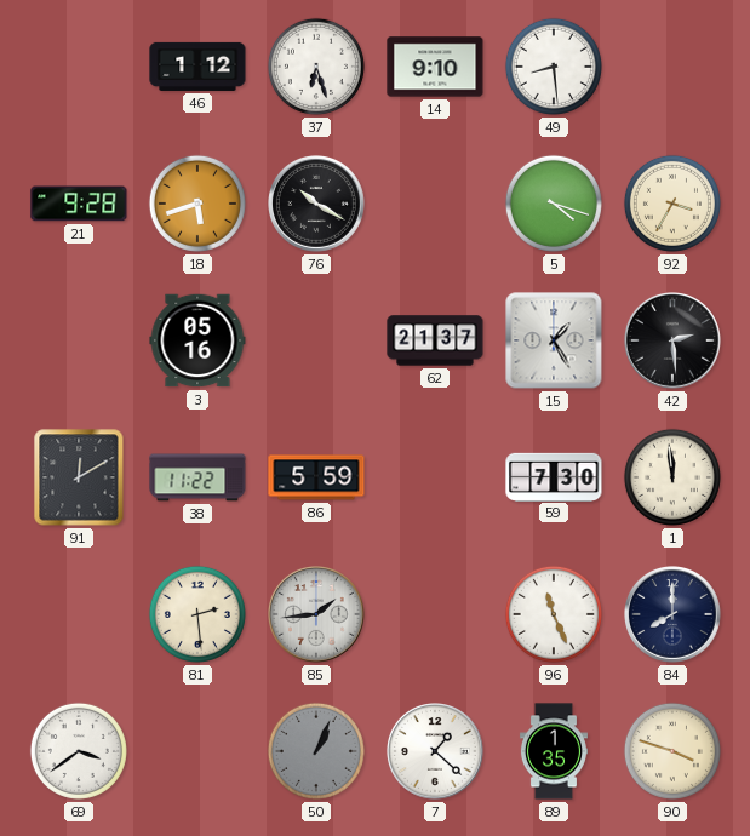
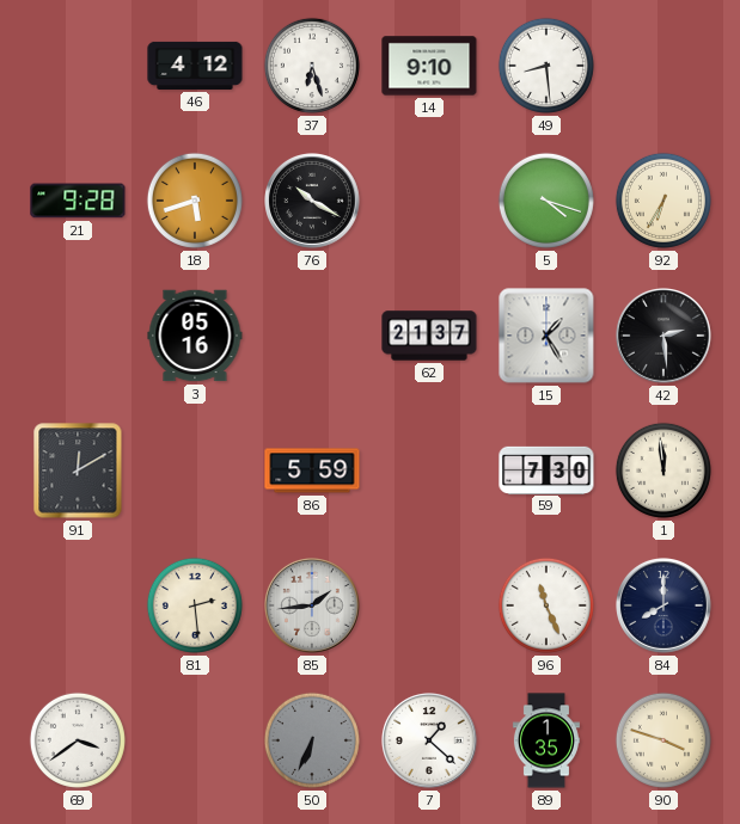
46: 1:12 -> 4:12 (195, 66)
92: 3:35 -> 6:35 (663, 201)
38: 11:22 -> none (197, 477)
50: 1:04 -> 6:34 (312, 740)
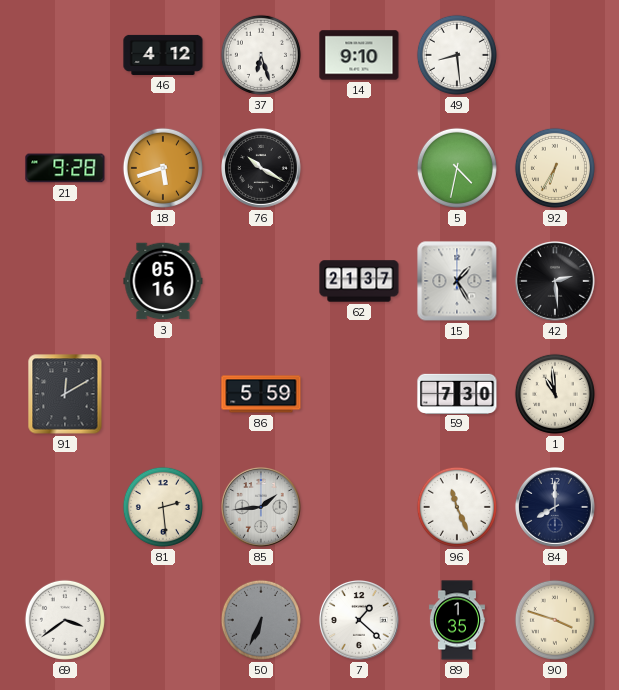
5: 4:18 -> 4:32 (457, 168)
1: 11:59 -> 10:59 (555, 394)
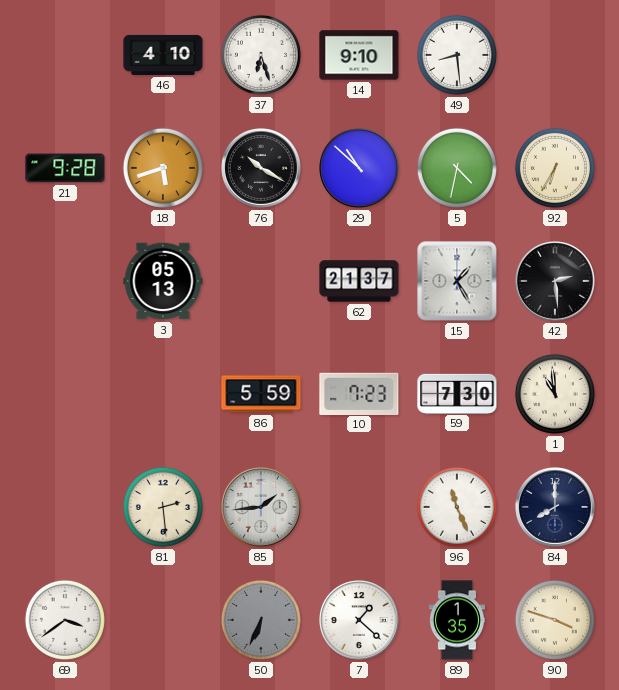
46: 4:12 -> 4:10 (163, 55)
29: none -> 10:52 (360, 169)
3: 05:16 -> 05:13 (163, 281)
91: 12:10 -> none (65, 394)
10: none -> 7:23 (359, 393)
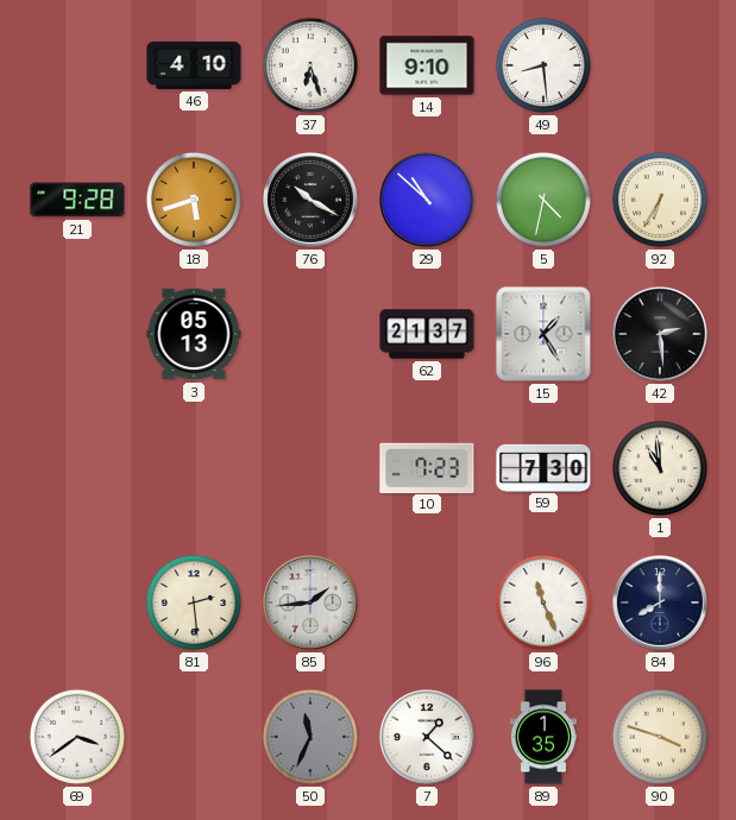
86: 5:59 -> none (261, 394)
50: 6:34 -> 11:34 (310, 737)
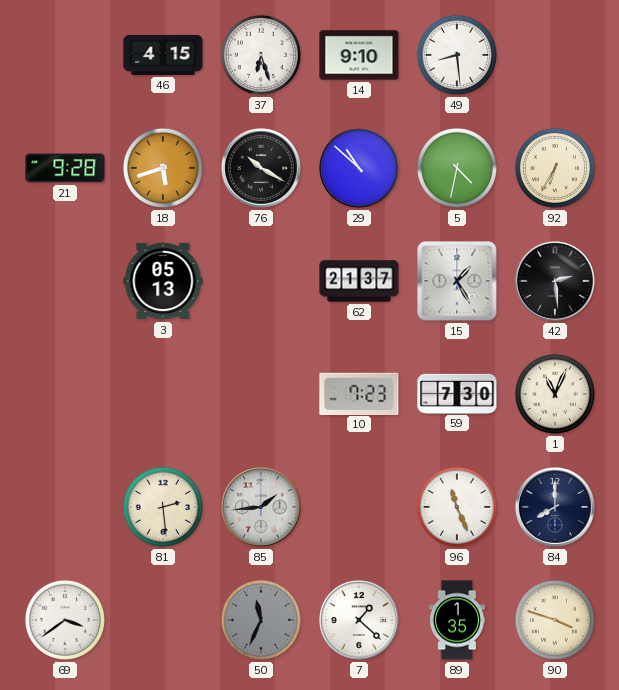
46: 4:10 -> 4:15 (163, 55)
1: 10:59 -> 11:04 (555, 394)
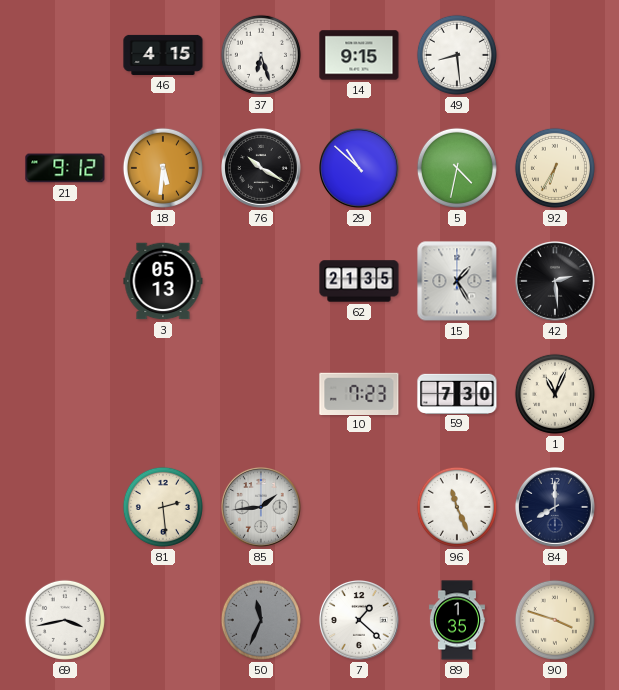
14: 9:10 -> 9:15 (359, 55)
21: 9:28 -> 9:12 (65, 168)
18: 5:42 -> 5:31 (163, 168)
62: 21:37 -> 21:35 (359, 281)
69: 3:39 -> 3:43 (65, 620)
